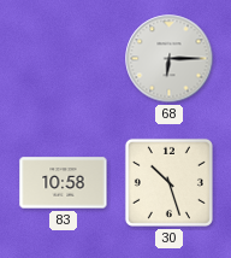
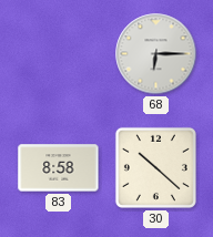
83: 10:58 -> 8:58 (59, 168)
30: 10:27 -> 10:22 (155, 167)
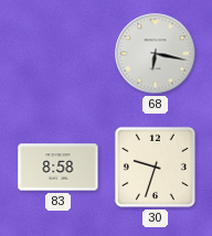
68: 6:15 -> 6:17 (156, 54)
30: 10:22 -> 9:33 (155, 167)
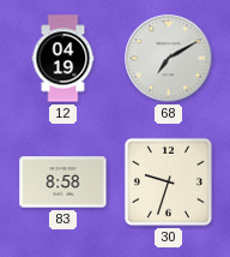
12: none -> 04:19 (63, 59)
68: 6:17 -> 7:10 (169, 59)
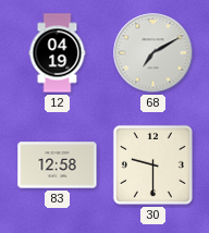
83: 8:58 -> 12:58 (58, 165)
30: 9:33 -> 9:30 (152, 164)
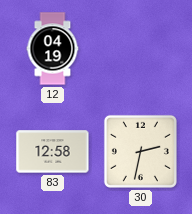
68: 7:10 -> none (153, 53)
30: 9:30 -> 2:32 (140, 151)
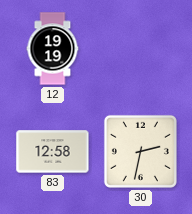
12: 04:19 -> 19:19 (53, 49)
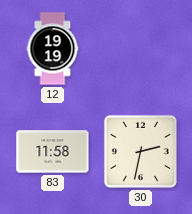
83: 12:58 -> 11:58 (53, 152)
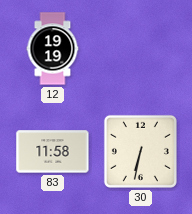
30: 2:32 -> 6:32 (140, 151)
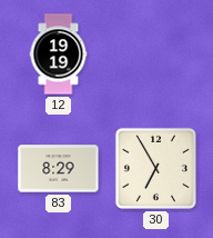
83: 11:58 -> 8:29 (59, 169)
30: 6:32 -> 6:55 (155, 168)
